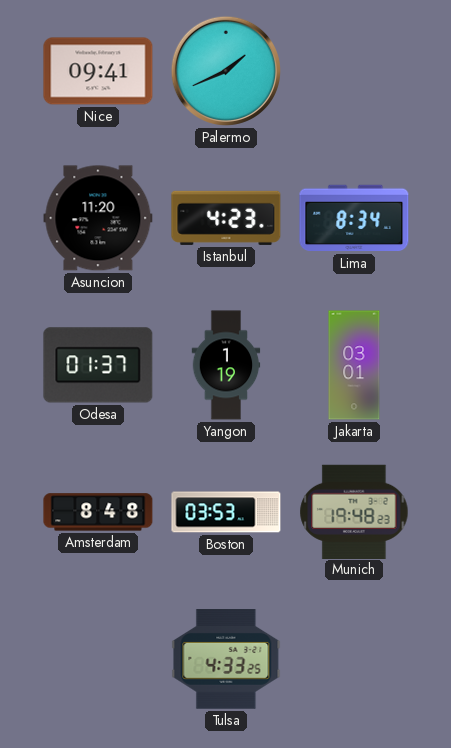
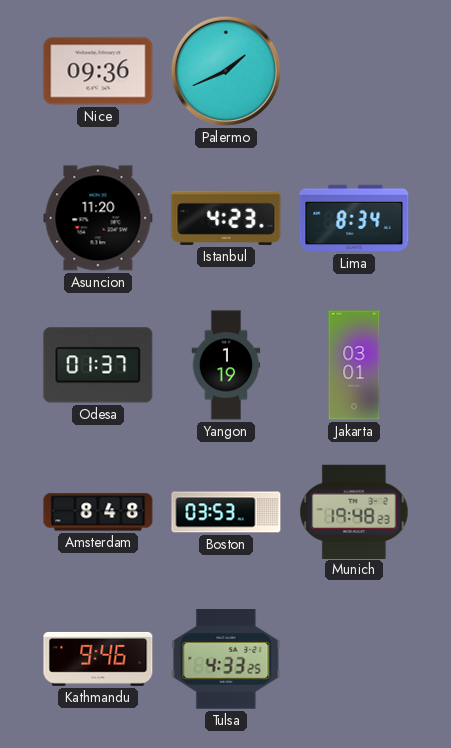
Nice: 09:41 -> 09:36 (98, 71)
Kathmandu: none -> 9:46 (98, 659)
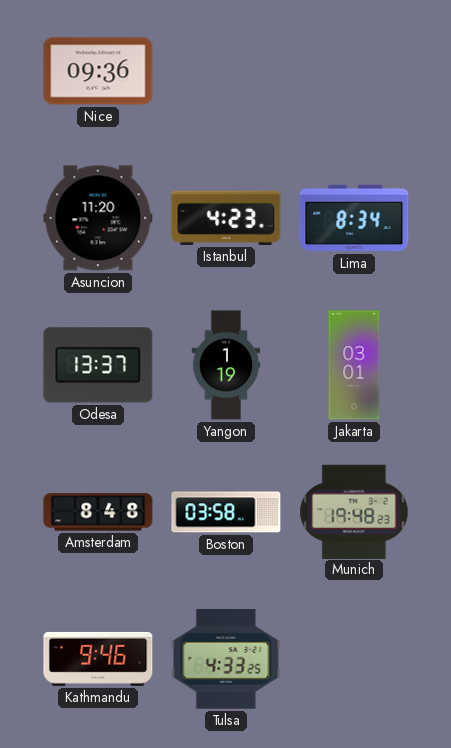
Palermo: 1:41 -> none (226, 71)
Odesa: 01:37 -> 13:37 (98, 365)
Boston: 03:53 -> 03:58 (226, 512)
